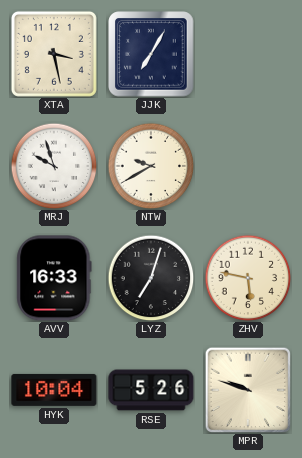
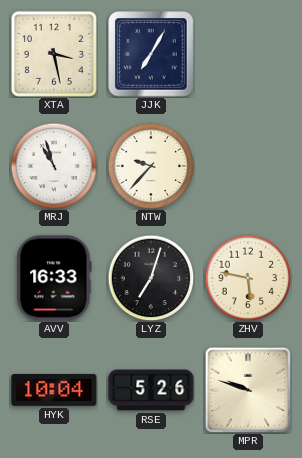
MRJ: 9:57 -> 10:57 (54, 166)
NTW: 9:40 -> 9:37 (151, 166)
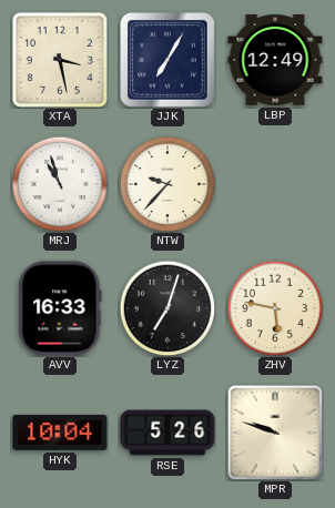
LBP: none -> 12:49 (275, 61)
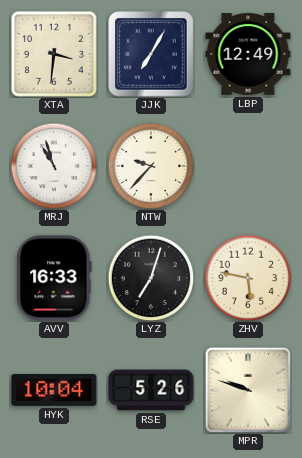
XTA: 3:28 -> 3:31 (54, 54)
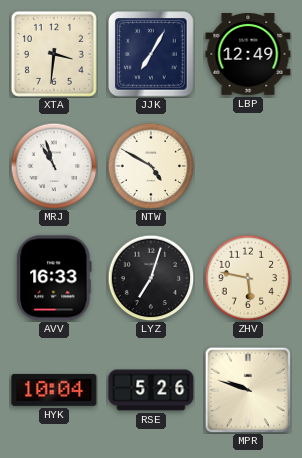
NTW: 9:37 -> 4:50 (151, 166)
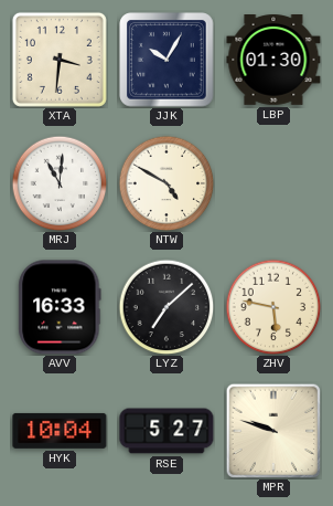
JJK: 7:05 -> 10:05 (166, 60)
LBP: 12:49 -> 01:30 (273, 61)
MRJ: 10:57 -> 11:01 (60, 183)
LYZ: 7:03 -> 7:08 (166, 307)
RSE: 5:26 -> 5:27 (166, 431)
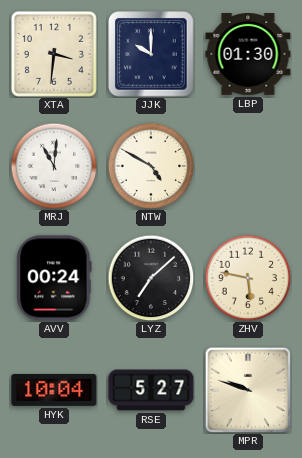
JJK: 10:05 -> 10:00 (151, 54)
AVV: 16:33 -> 00:24 (54, 278)
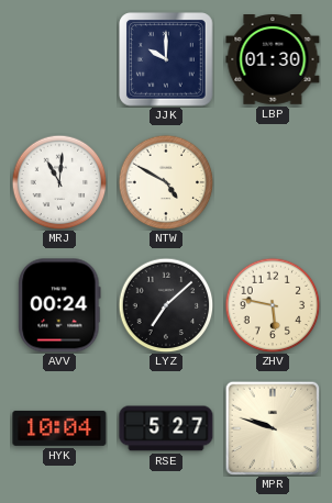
XTA: 3:31 -> none (54, 54)
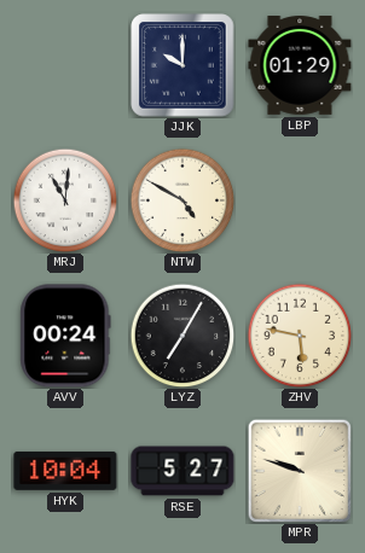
LBP: 01:30 -> 01:29 (300, 66)
LYZ: 7:08 -> 7:05 (182, 336)
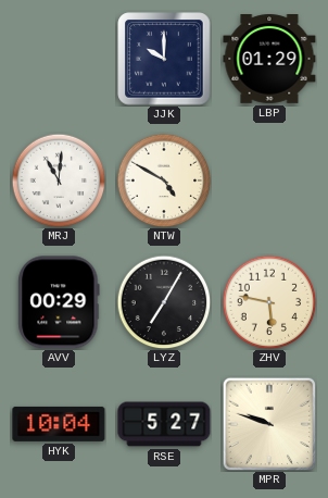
AVV: 00:24 -> 00:29 (59, 302)
